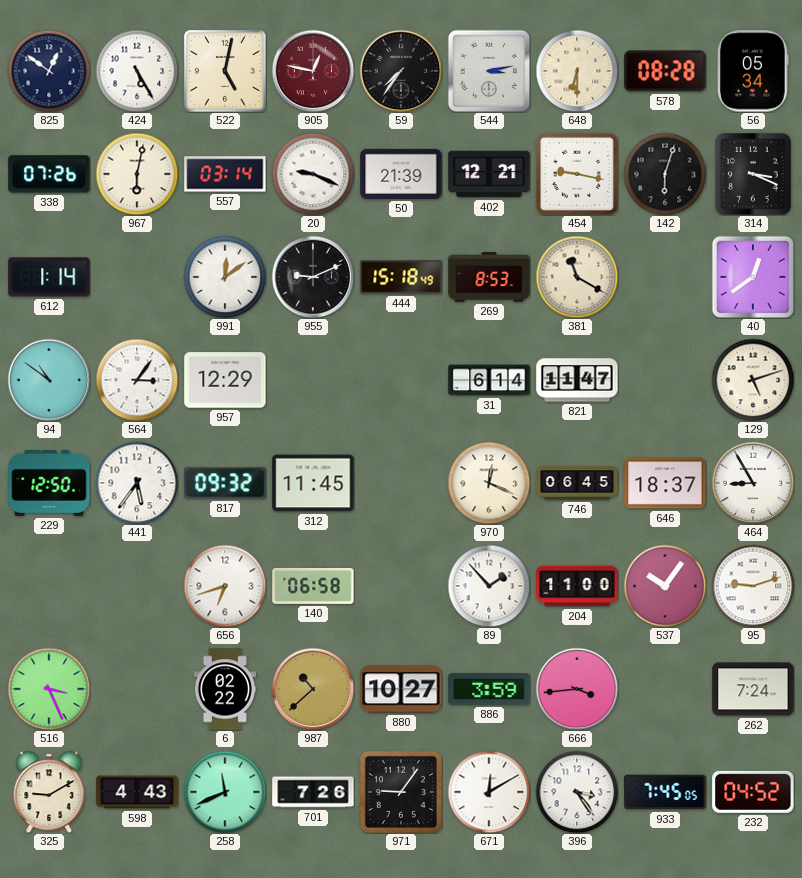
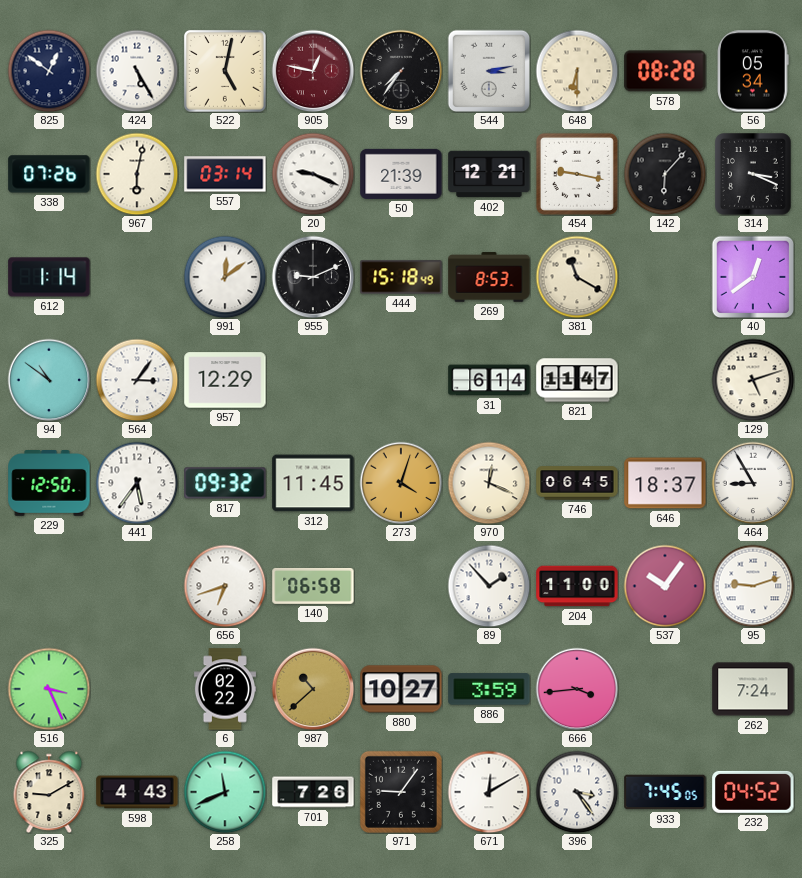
142: 6:03 -> 6:07 (665, 174)
273: none -> 4:03 (401, 483)
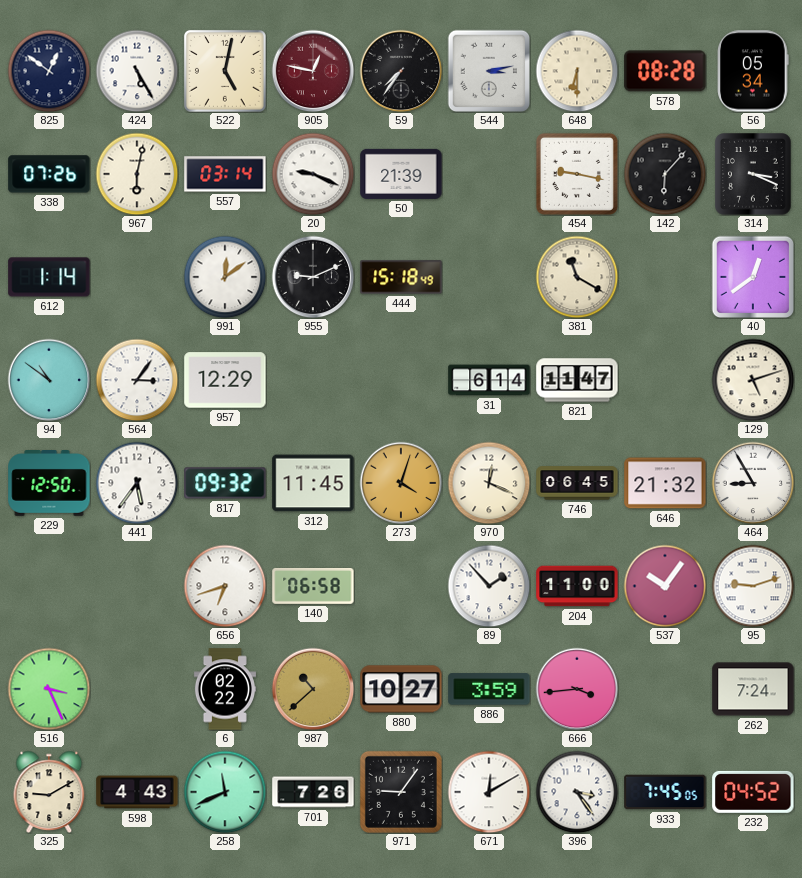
402: 12:21 -> none (489, 174)
269: 8:53 -> none (489, 277)
646: 18:37 -> 21:32 (665, 483)
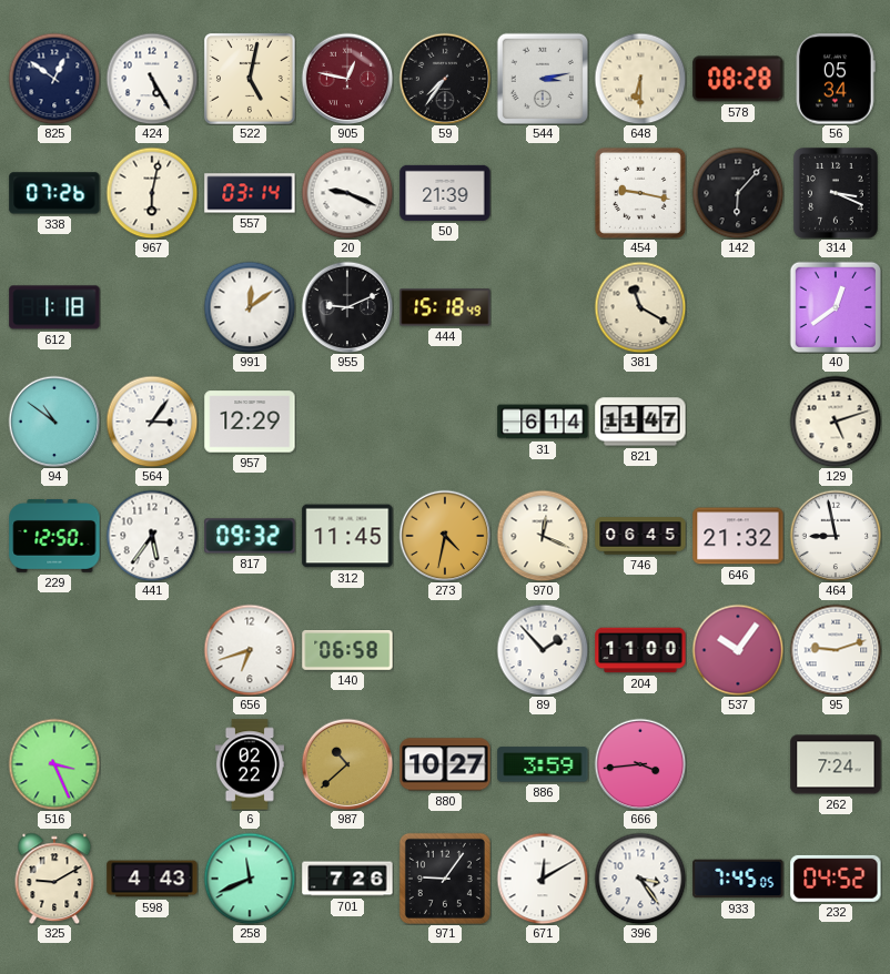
612: 1:14 -> 1:18 (54, 307)
273: 4:03 -> 4:32 (445, 536)
464: 8:55 -> 8:58 (836, 536)
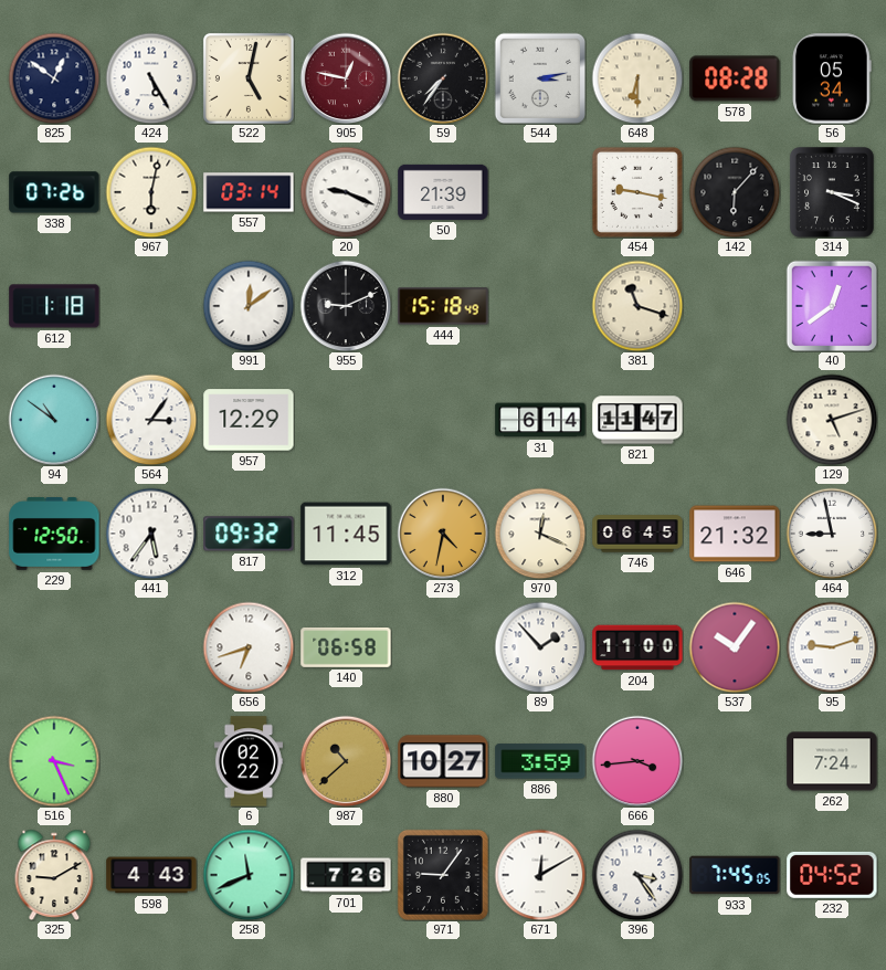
381: 11:20 -> 11:18 (637, 306)
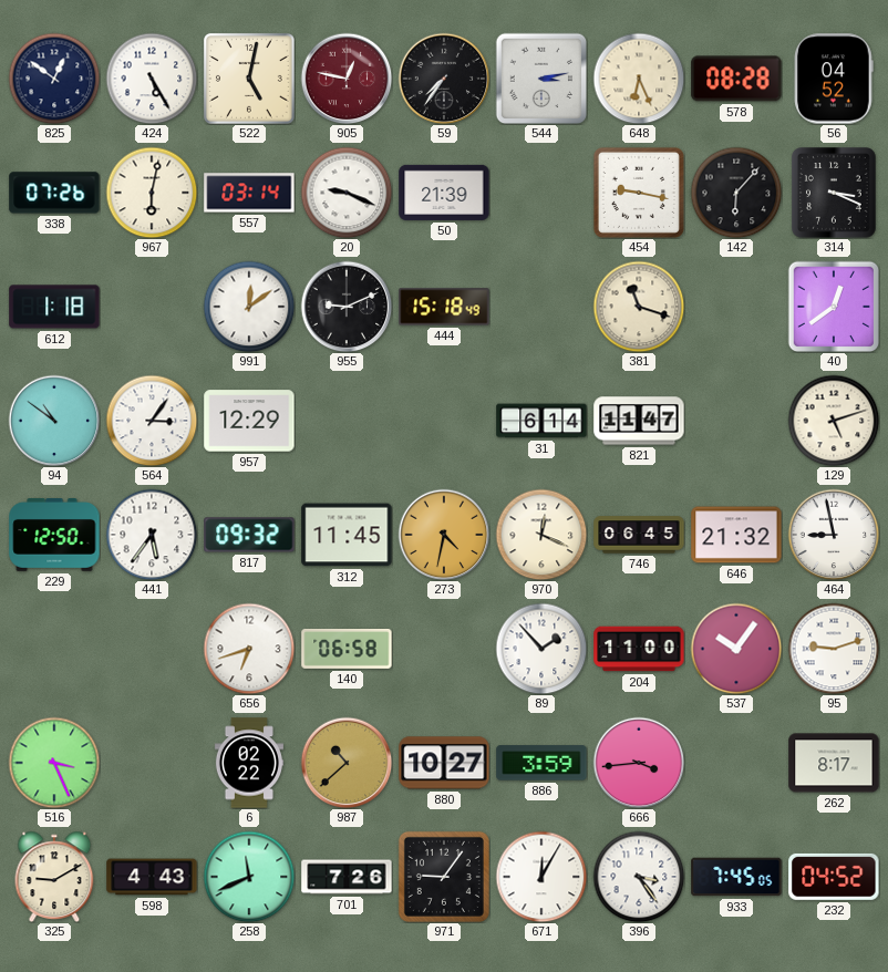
648: 6:30 -> 6:26 (639, 79)
56: 05:34 -> 04:52 (834, 79)
262: 7:24 -> 8:17 (834, 763)
671: 12:10 -> 12:05 (541, 877)
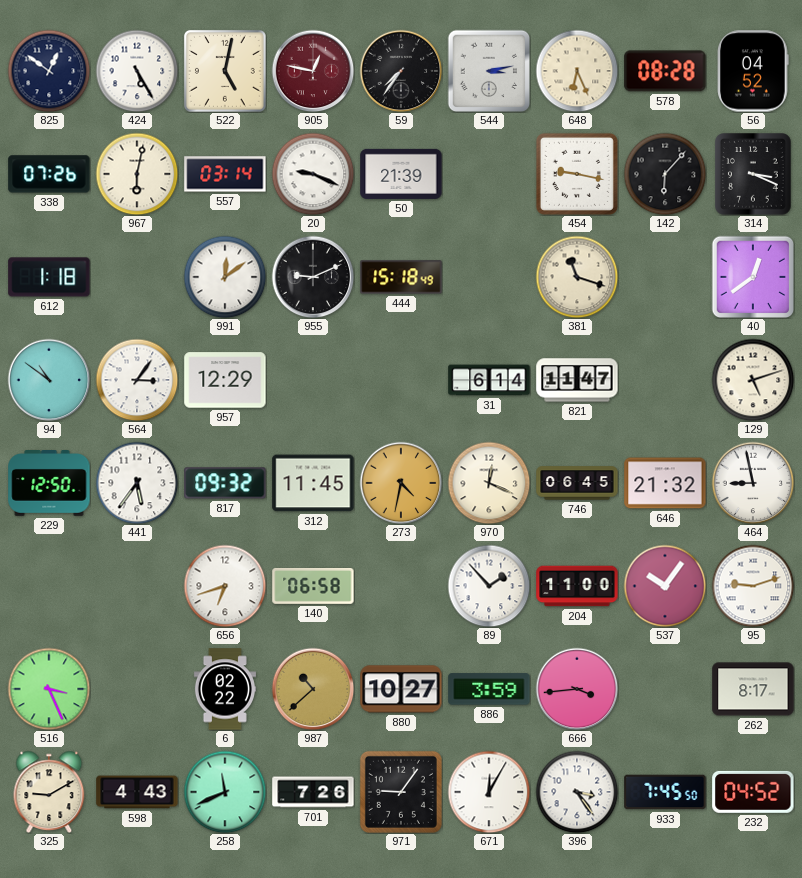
933: 7:45:05 -> 7:45:50 (665, 792)
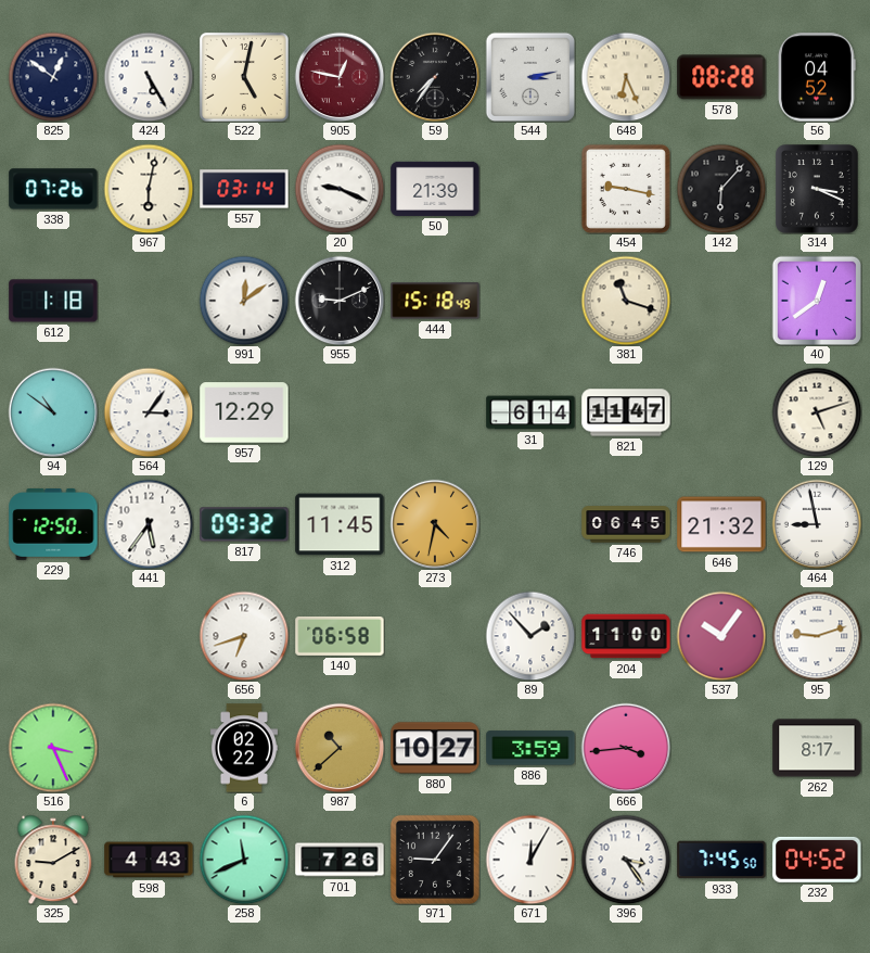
970: 12:19 -> none (489, 483)
